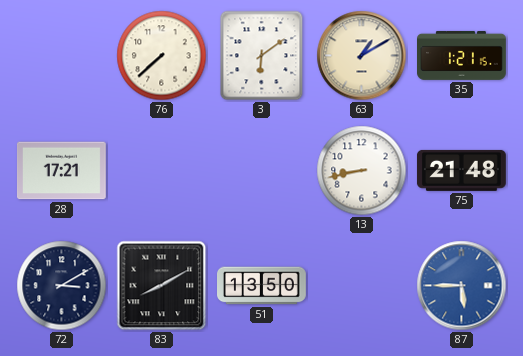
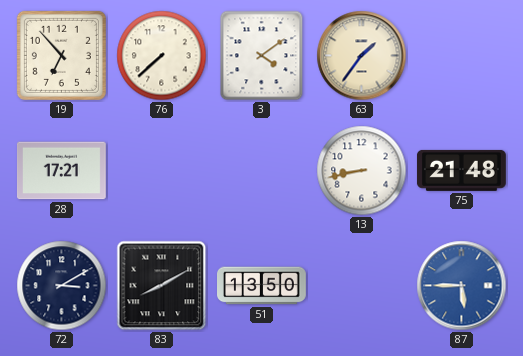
19: none -> 6:53 (61, 55)
3: 6:09 -> 4:09 (262, 56)
63: 1:10 -> 1:36 (362, 56)
35: 1:21 -> none (462, 55)
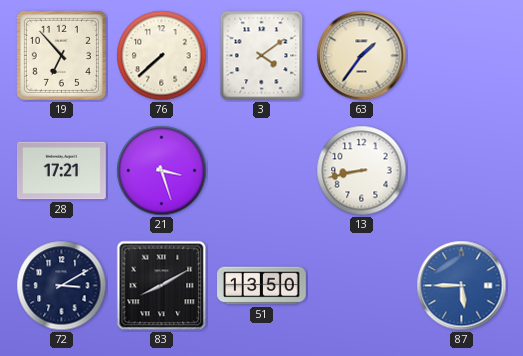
21: none -> 3:27 (162, 171)
75: 21:48 -> none (461, 170)
